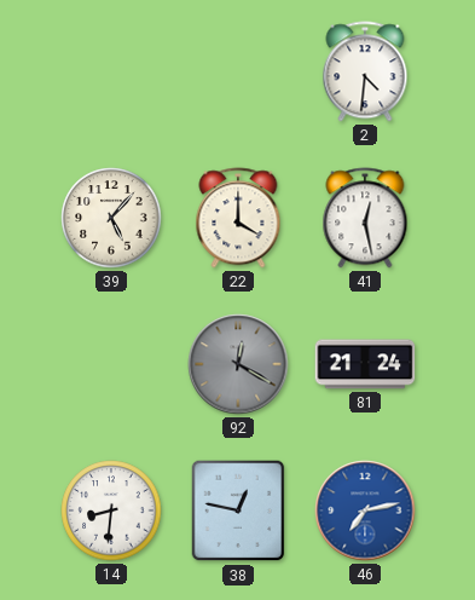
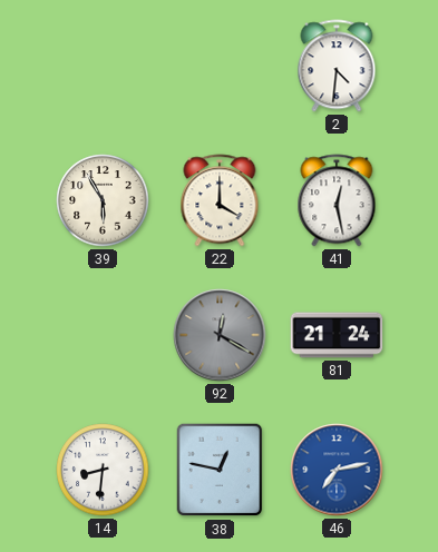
39: 5:07 -> 5:55 (103, 200)
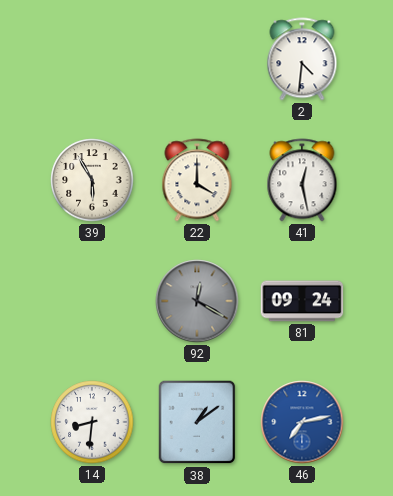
81: 21:24 -> 09:24 (302, 301)
38: 12:47 -> 1:09 (197, 422)
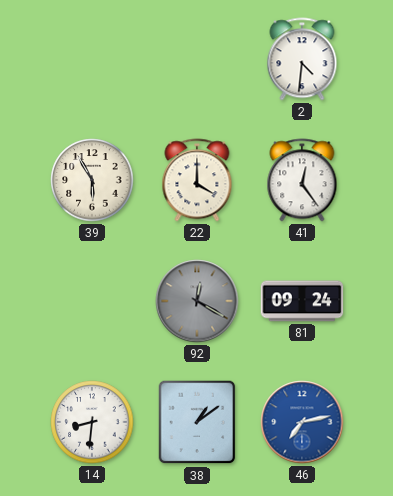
41: 12:28 -> 12:24 (302, 180)
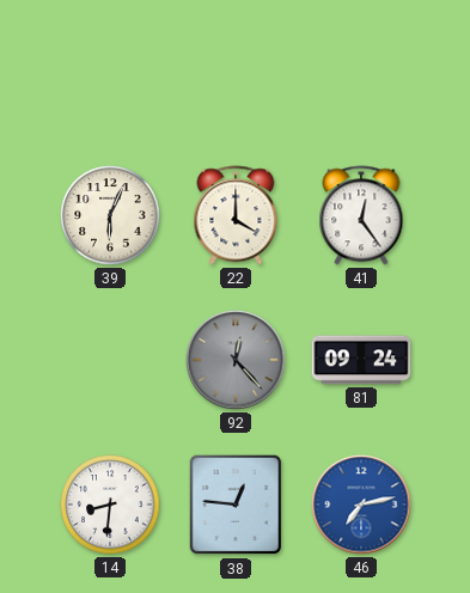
2: 4:31 -> none (302, 59)
39: 5:55 -> 6:04 (110, 215)
92: 12:20 -> 12:23 (236, 360)
38: 1:09 -> 12:46 (236, 505)
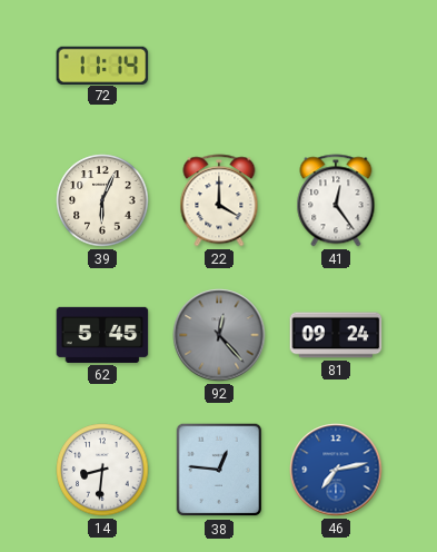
72: none -> 11:14 (102, 65)
62: none -> 5:45 (102, 335)
